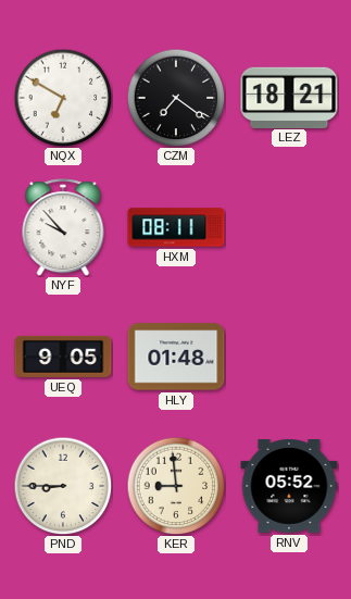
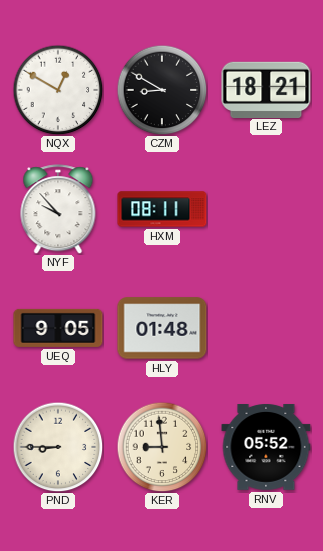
NQX: 6:50 -> 12:50 (58, 90)
CZM: 7:21 -> 8:50 (162, 90)
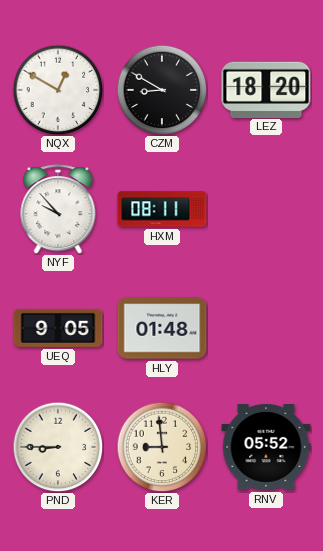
LEZ: 18:21 -> 18:20 (266, 89)
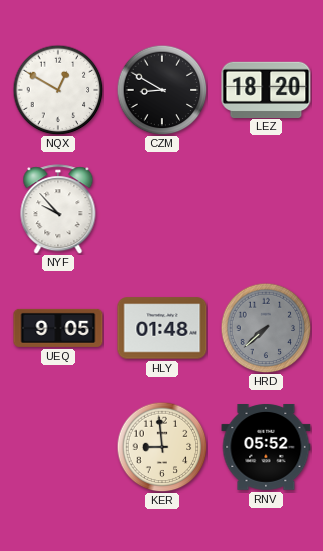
HXM: 08:11 -> none (162, 209)
HRD: none -> 7:38 (266, 328)
PND: 8:45 -> none (58, 447)
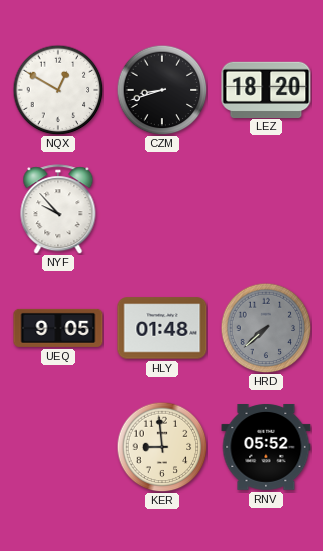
CZM: 8:50 -> 8:42 (162, 90)
